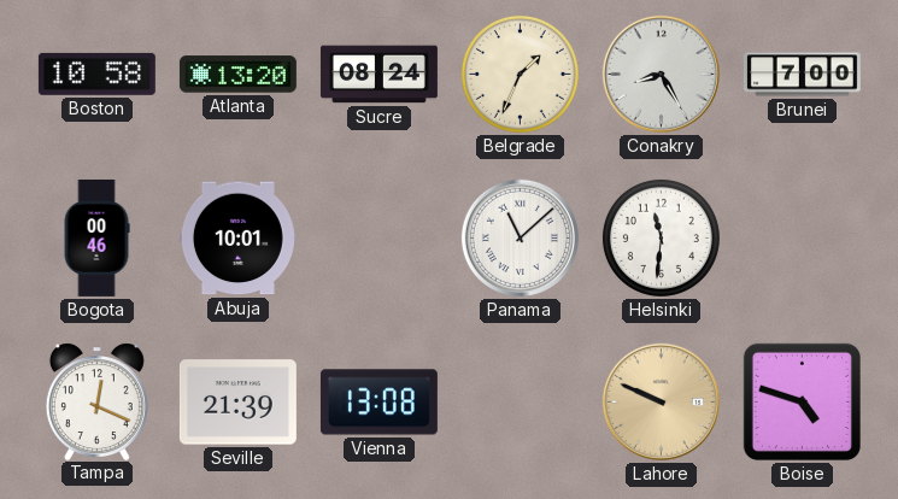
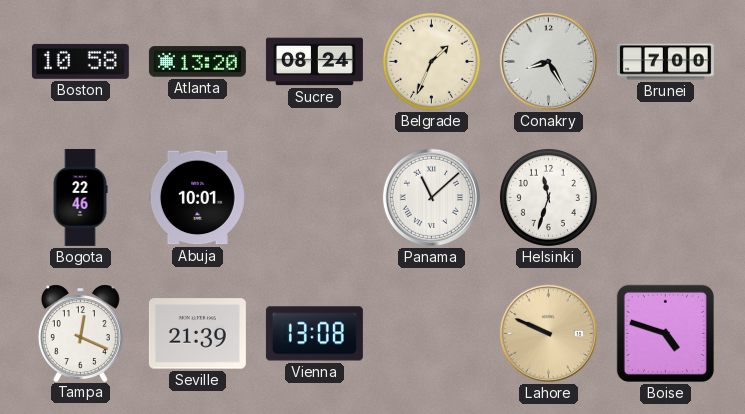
Bogota: 00:46 -> 22:46 (80, 197)
Helsinki: 11:31 -> 11:33 (548, 197)
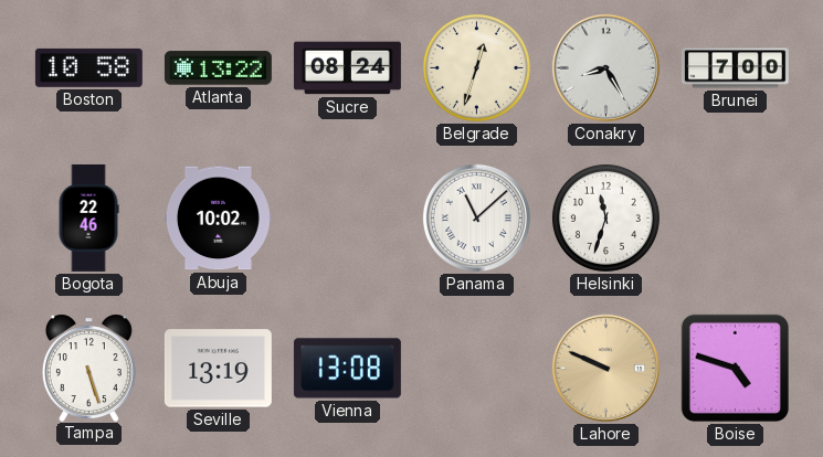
Atlanta: 13:20 -> 13:22 (218, 68)
Belgrade: 1:34 -> 12:33 (476, 67)
Abuja: 10:01 -> 10:02 (218, 219)
Tampa: 12:19 -> 5:27 (88, 368)
Seville: 21:39 -> 13:19 (218, 369)
